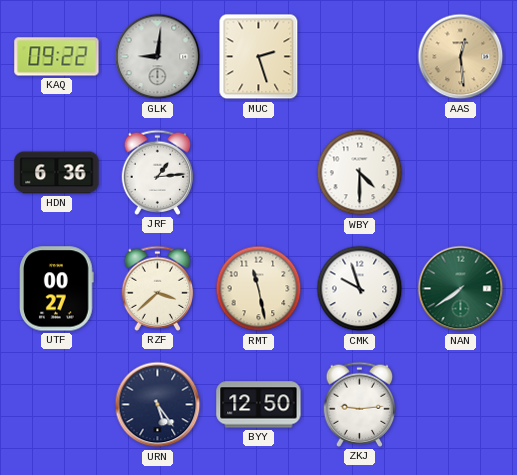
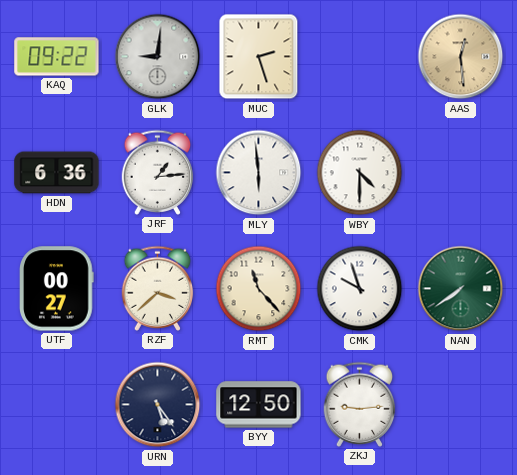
MLY: none -> 5:59 (259, 173)
RMT: 11:28 -> 11:23 (259, 289)
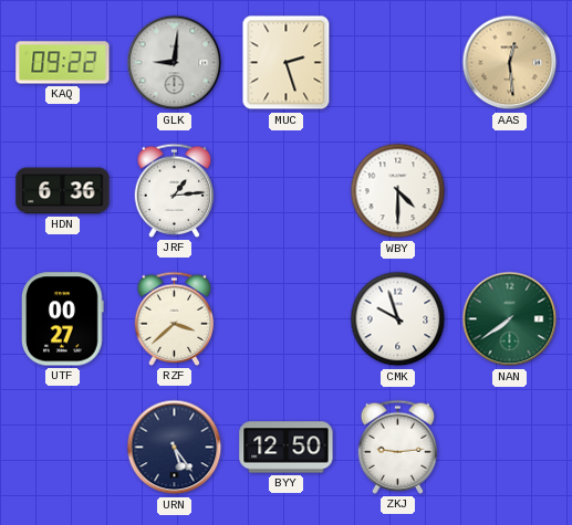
MLY: 5:59 -> none (259, 173)
RMT: 11:23 -> none (259, 289)
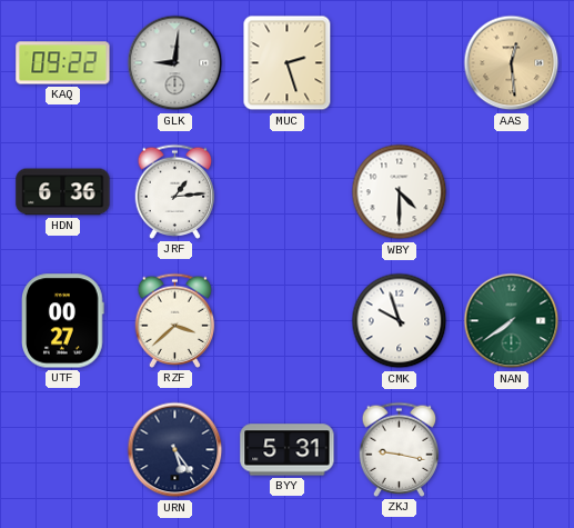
BYY: 12:50 -> 5:31 (288, 450)
ZKJ: 9:14 -> 9:17 (400, 449)
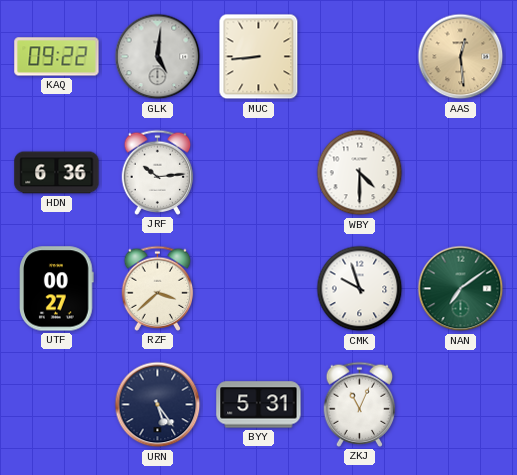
GLK: 9:01 -> 5:01 (158, 57)
MUC: 2:27 -> 8:44 (259, 57)
JRF: 1:14 -> 10:14 (158, 172)
NAN: 7:39 -> 7:09 (461, 289)
ZKJ: 9:17 -> 11:04 (360, 404)
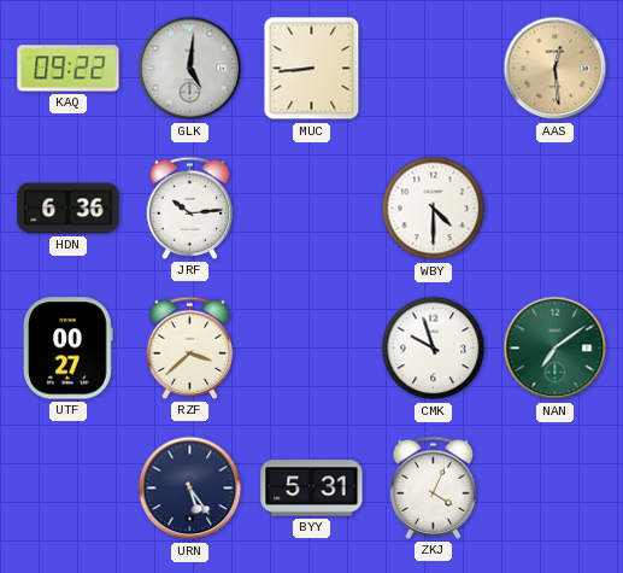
ZKJ: 11:04 -> 4:04 (434, 487)
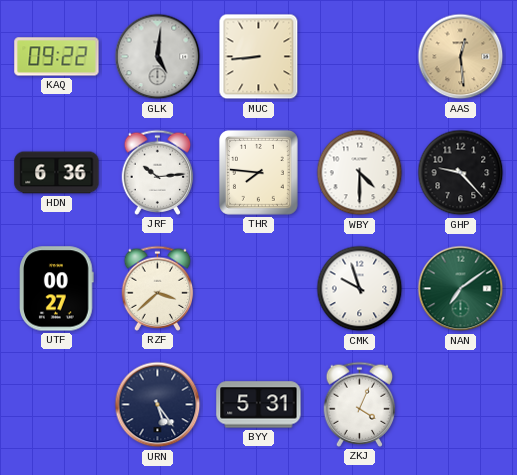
THR: none -> 7:46 (258, 172)
GHP: none -> 9:23 (461, 173)
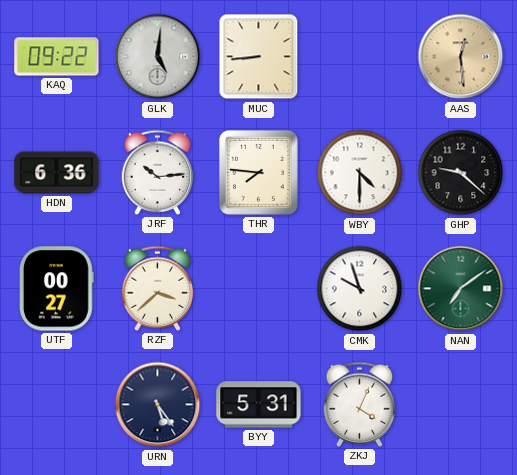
GHP: 9:23 -> 9:22 (461, 173)
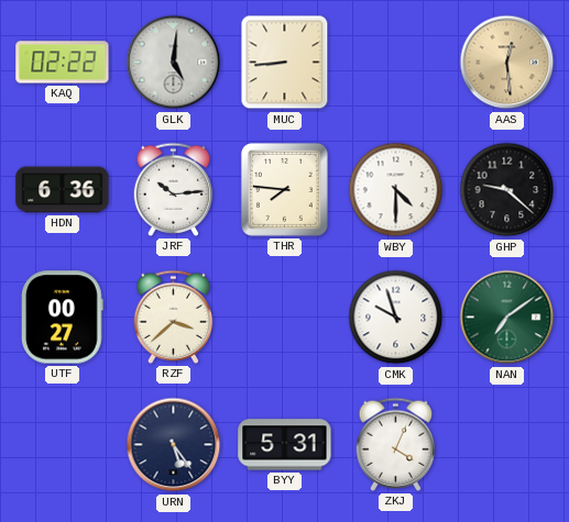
KAQ: 09:22 -> 02:22 (63, 63)
